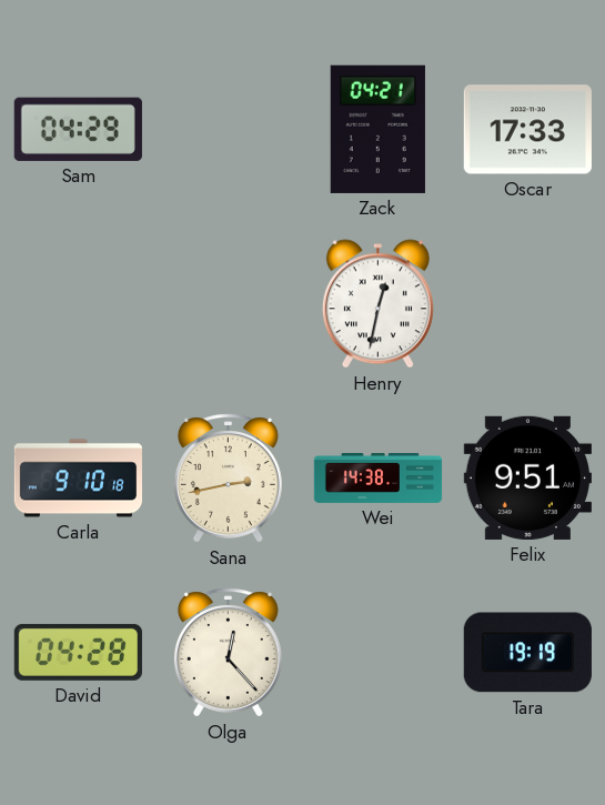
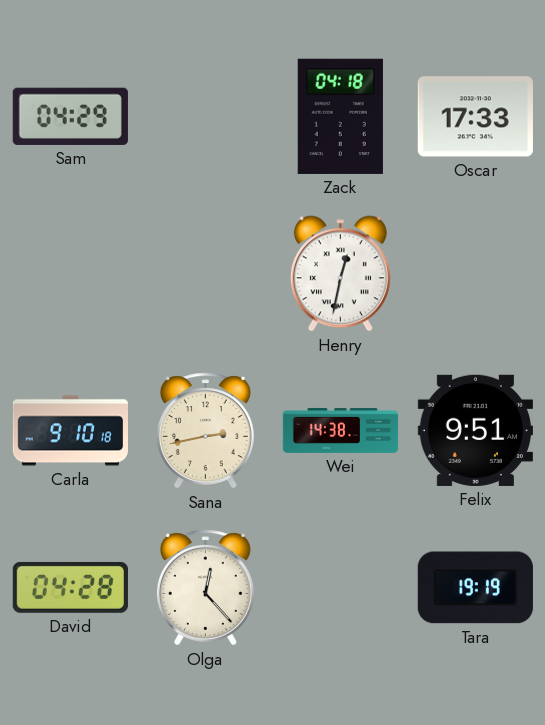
Zack: 04:21 -> 04:18 (340, 116)
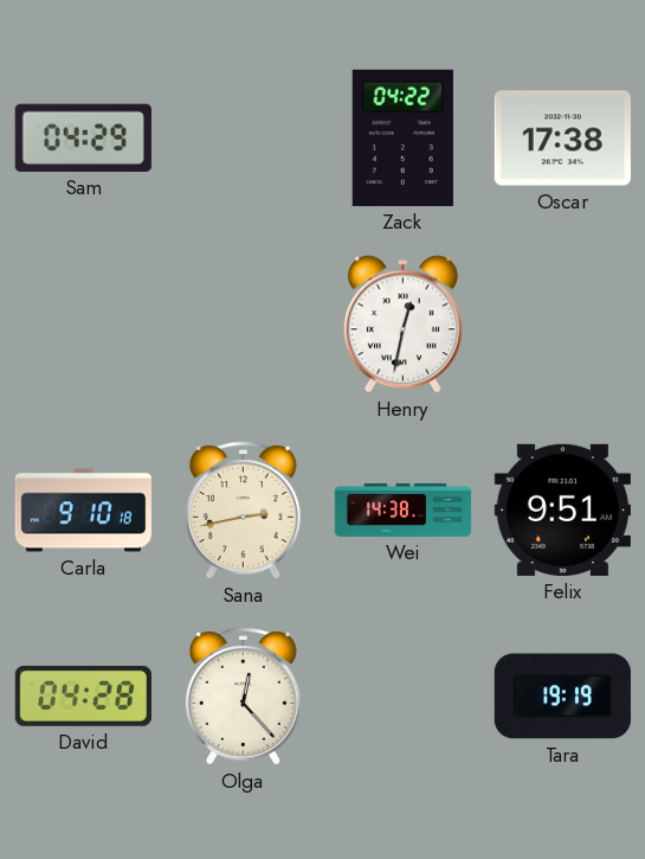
Zack: 04:18 -> 04:22 (402, 137)
Oscar: 17:33 -> 17:38 (562, 139)
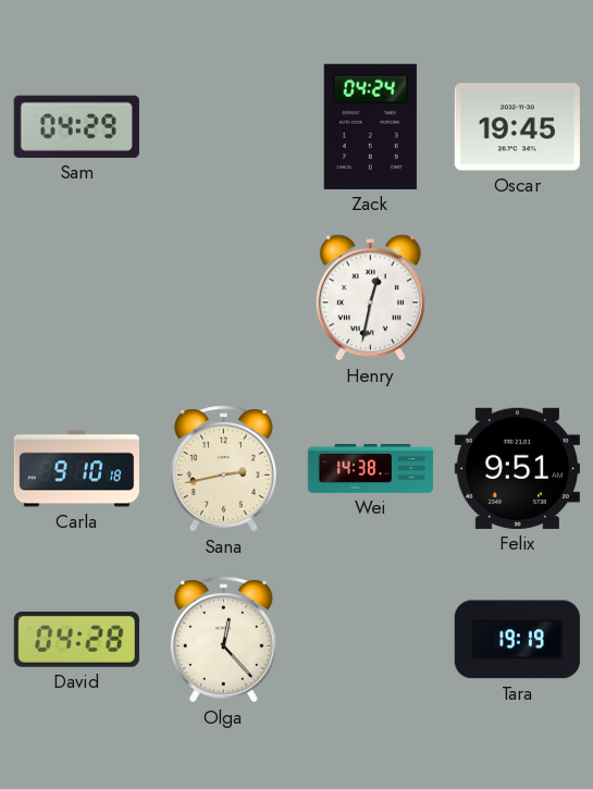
Zack: 04:22 -> 04:24 (370, 126)
Oscar: 17:38 -> 19:45 (517, 127)
